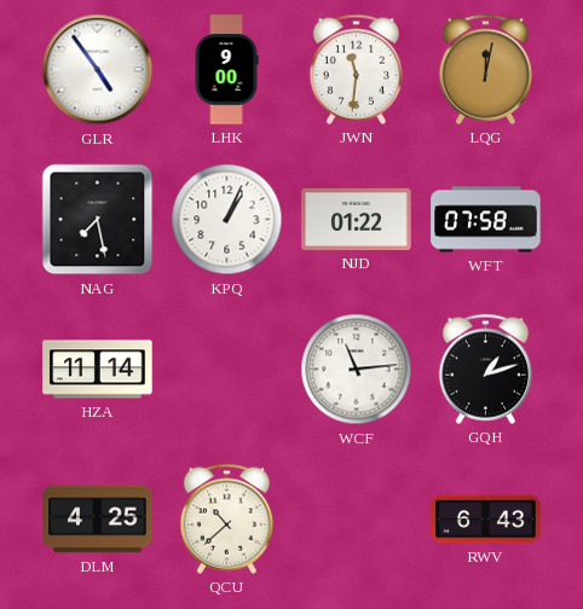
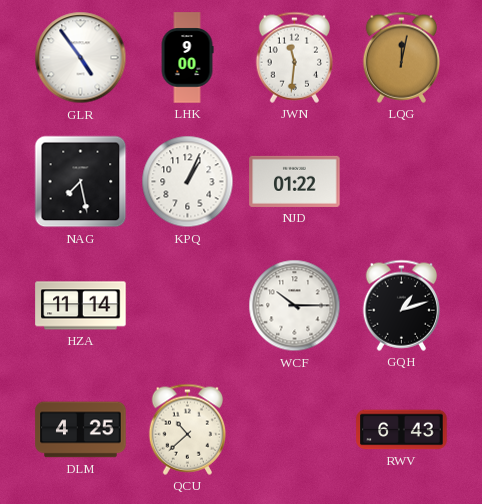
WFT: 07:58 -> none (486, 220)
WCF: 11:14 -> 10:15 (295, 306)
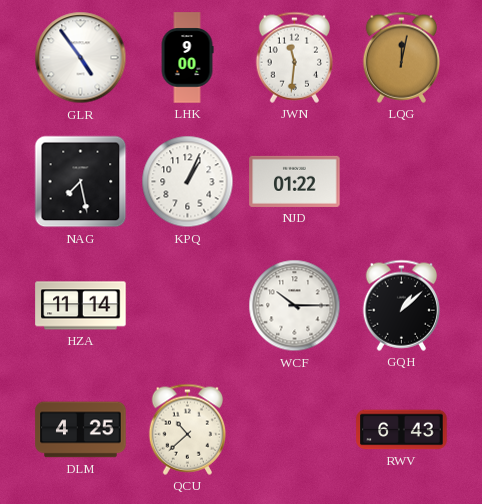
GQH: 1:12 -> 1:08 (401, 305)
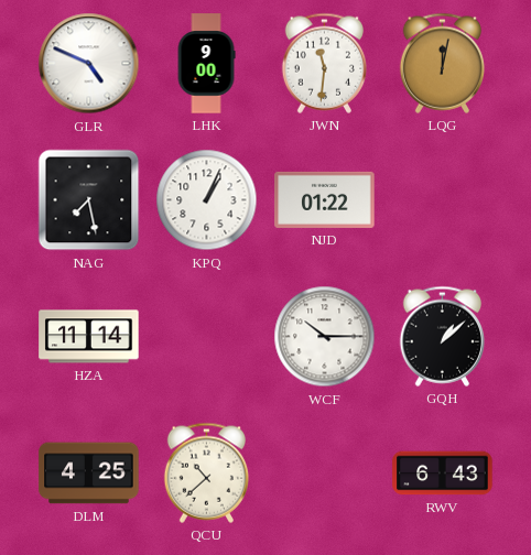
GLR: 4:54 -> 4:49 (89, 64)
